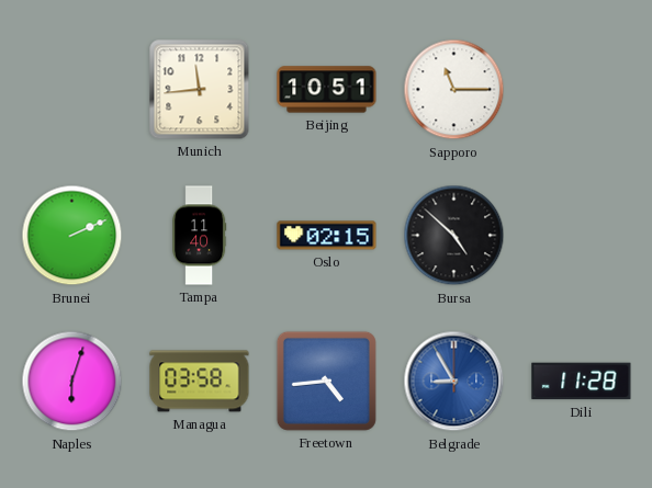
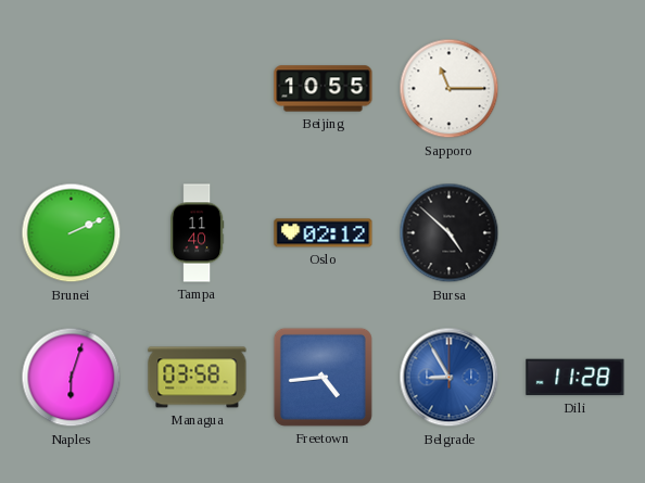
Munich: 11:44 -> none (200, 90)
Beijing: 10:51 -> 10:55 (324, 89)
Oslo: 02:15 -> 02:12 (324, 233)
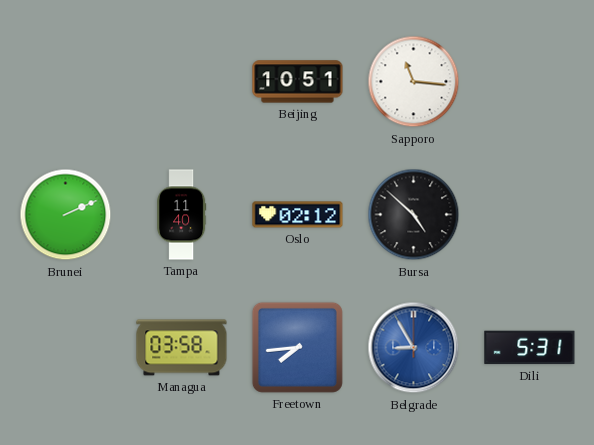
Beijing: 10:55 -> 10:51 (298, 82)
Sapporo: 11:15 -> 11:16 (414, 82)
Naples: 6:03 -> none (72, 378)
Freetown: 4:44 -> 7:44 (297, 347)
Dili: 11:28 -> 5:31 (530, 348)
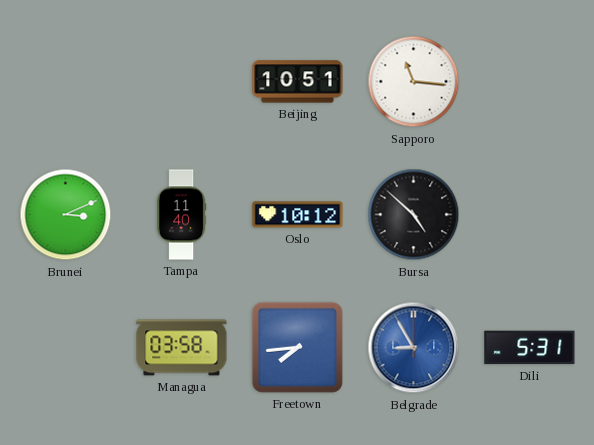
Brunei: 2:11 -> 3:11 (66, 215)
Oslo: 02:12 -> 10:12 (298, 215)
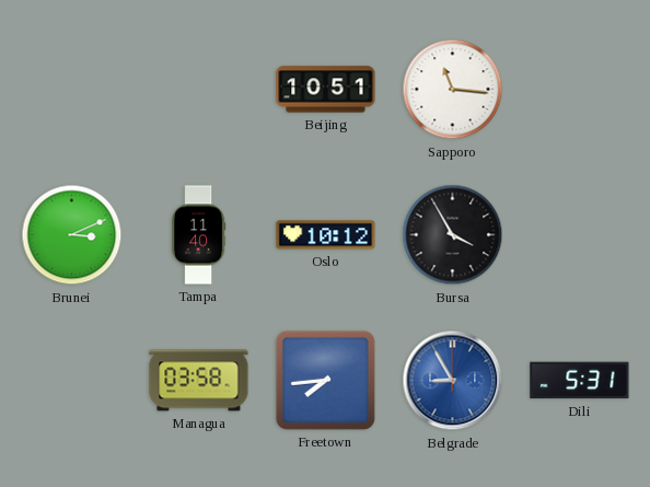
Bursa: 4:52 -> 3:55 (453, 235)
